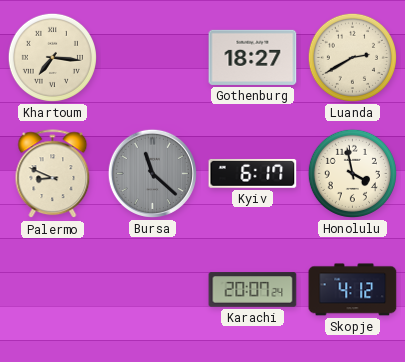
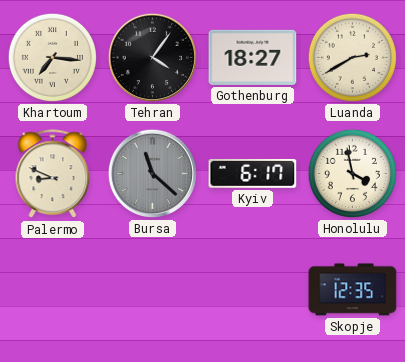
Tehran: none -> 4:06 (152, 57)
Karachi: 20:07 -> none (253, 290)
Skopje: 4:12 -> 12:35 (353, 290)
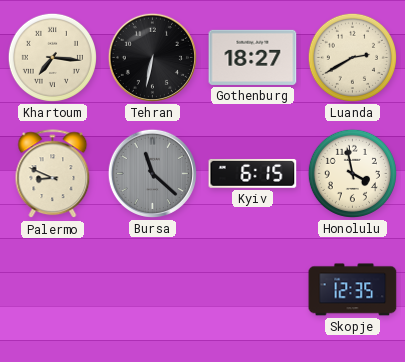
Tehran: 4:06 -> 6:32 (152, 57)
Kyiv: 6:17 -> 6:15 (253, 173)
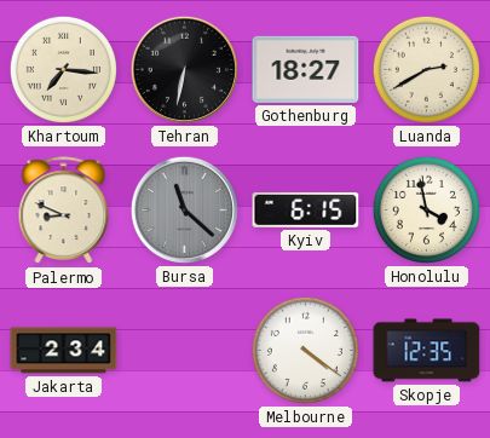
Jakarta: none -> 2:34 (64, 351)
Melbourne: none -> 4:21 (305, 350)
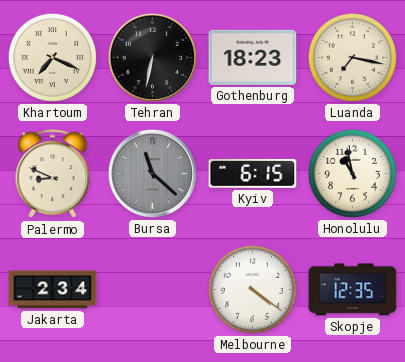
Khartoum: 7:16 -> 7:19 (52, 57)
Gothenburg: 18:27 -> 18:23 (253, 57)
Luanda: 2:40 -> 7:17 (352, 57)
Honolulu: 3:58 -> 10:58 (352, 173)
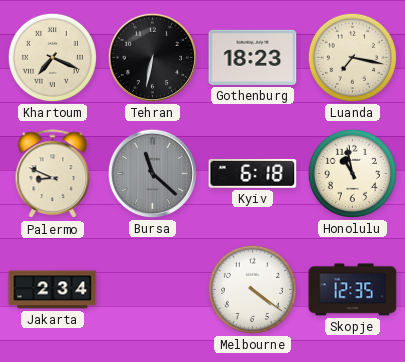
Kyiv: 6:15 -> 6:18 (253, 173)
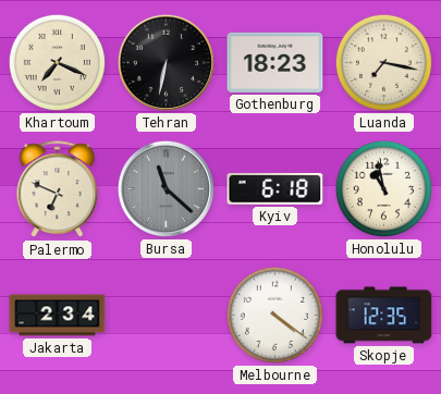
Palermo: 8:49 -> 6:49 (58, 189)
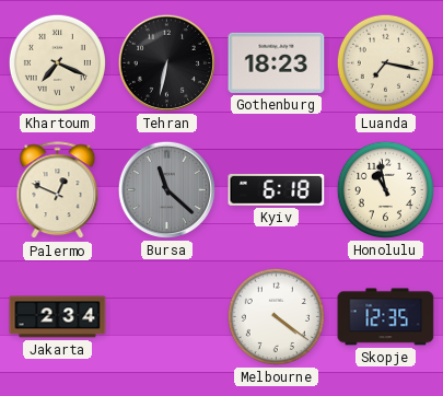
Palermo: 6:49 -> 12:49 (58, 190)
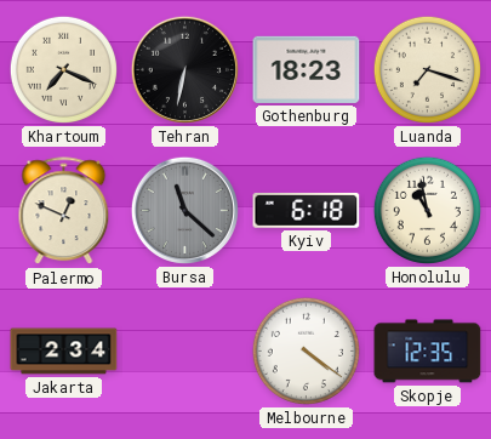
Luanda: 7:17 -> 7:18 (427, 69)
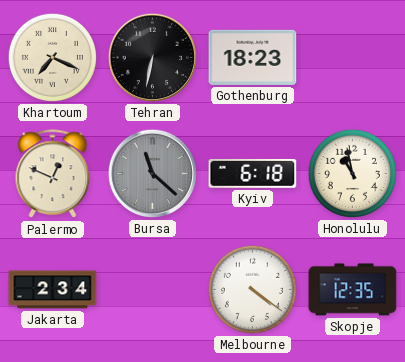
Luanda: 7:18 -> none (427, 69)
